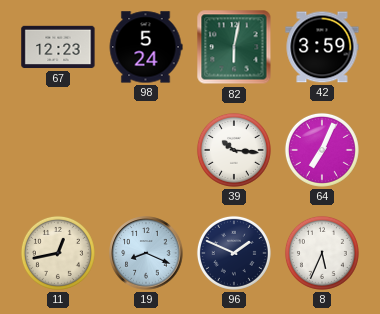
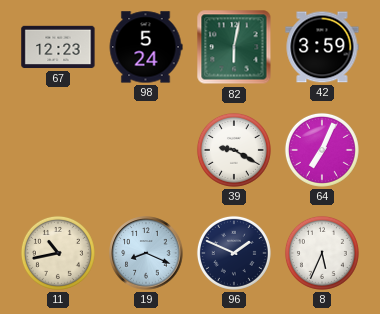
39: 10:16 -> 9:20 (234, 150)
11: 12:43 -> 10:43 (58, 253)
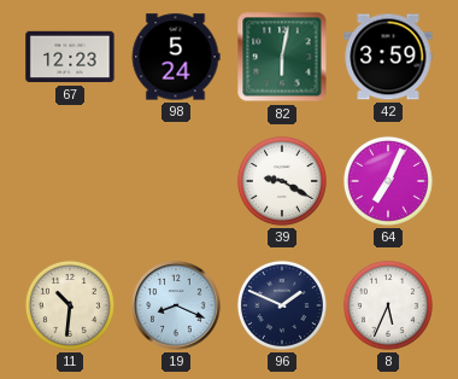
11: 10:43 -> 10:31 (70, 305)
